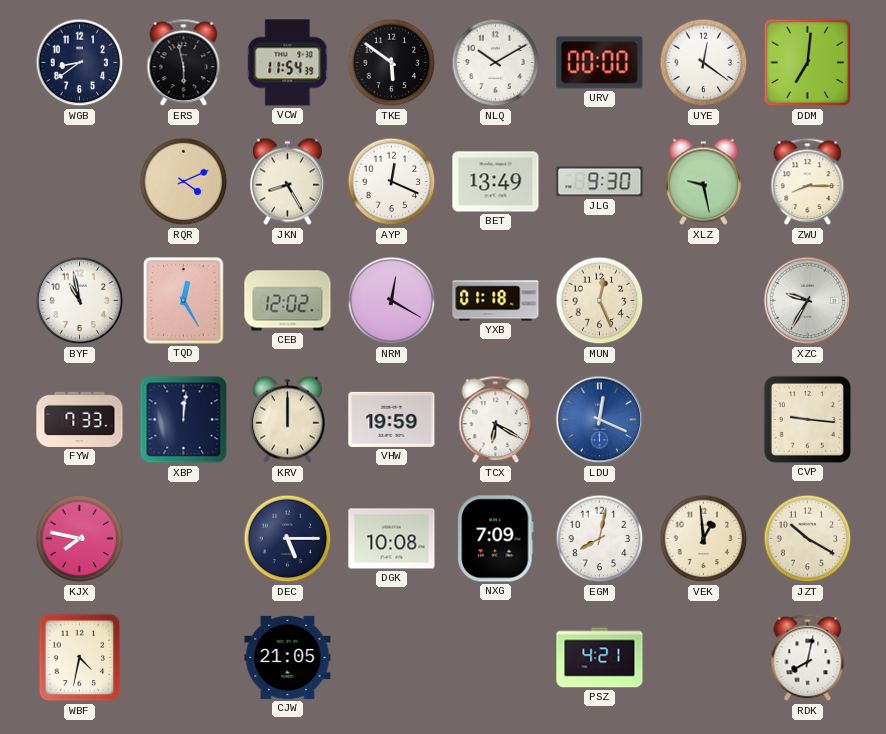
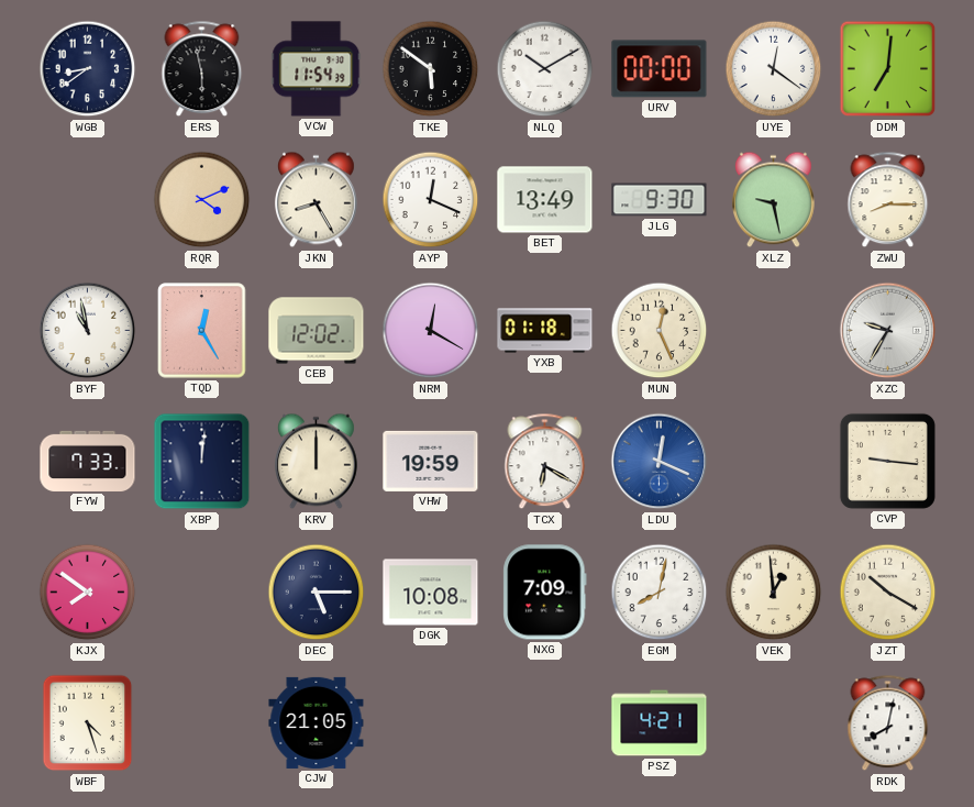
KJX: 7:47 -> 7:51 (88, 593)
WBF: 4:32 -> 4:27 (88, 723)
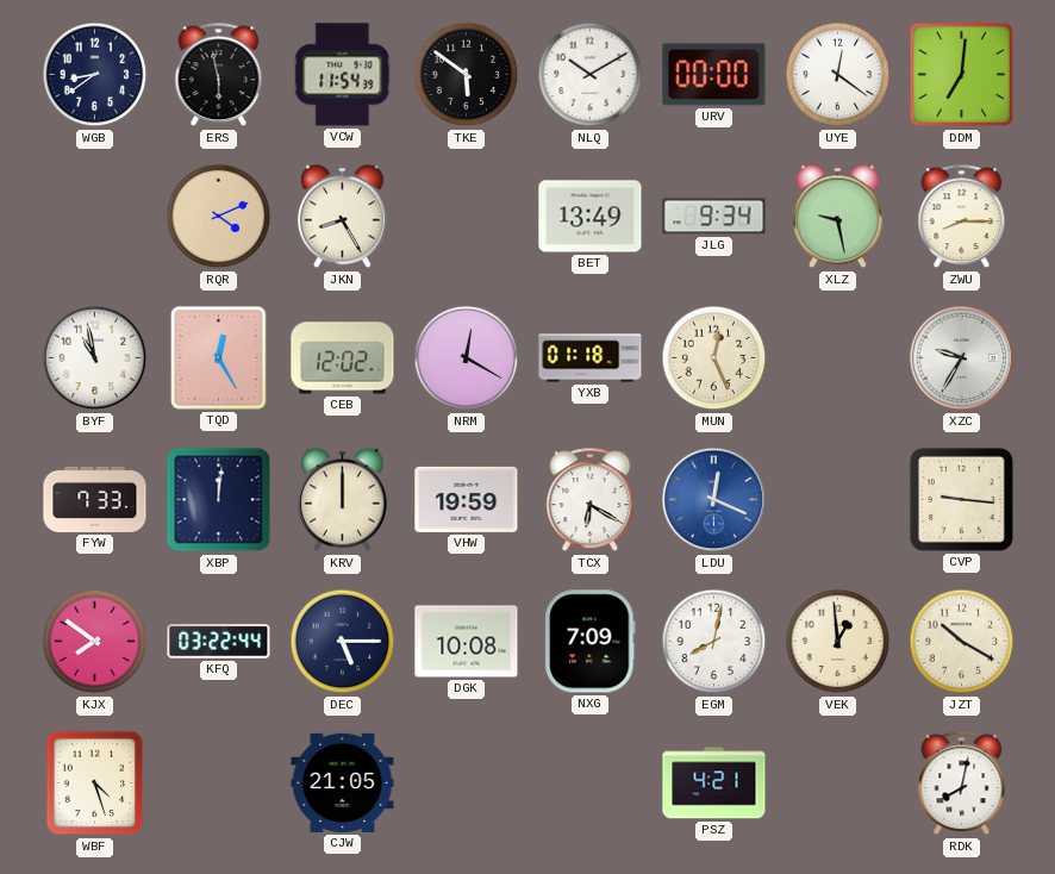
AYP: 12:19 -> none (431, 200)
JLG: 9:30 -> 9:34 (714, 217)
KFQ: none -> 03:22 (219, 642)
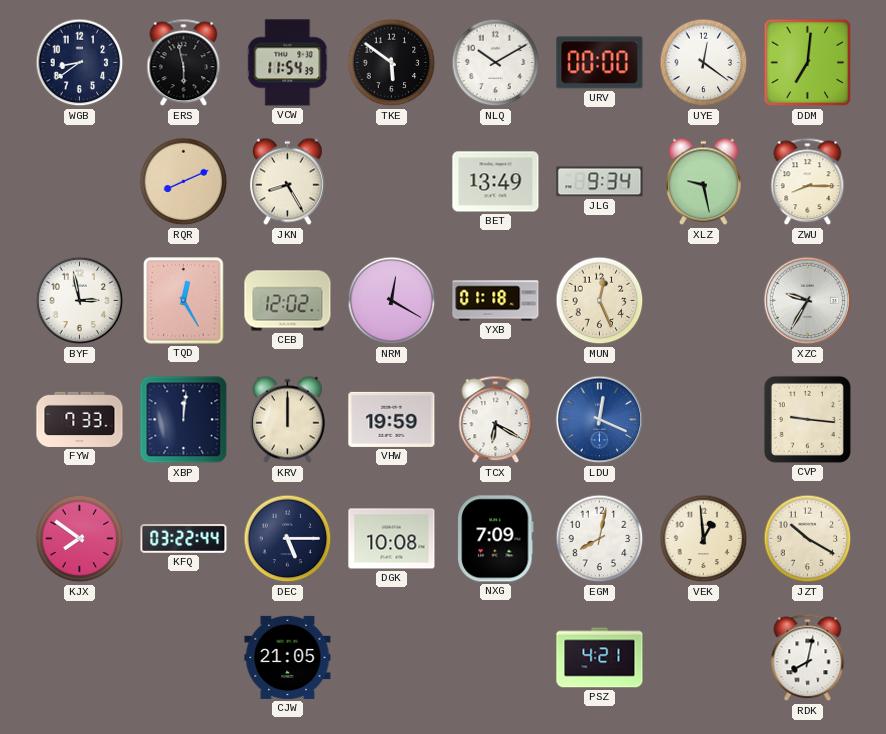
RQR: 4:11 -> 8:11 (184, 182)
BYF: 10:58 -> 2:58 (80, 301)
WBF: 4:27 -> none (95, 784)
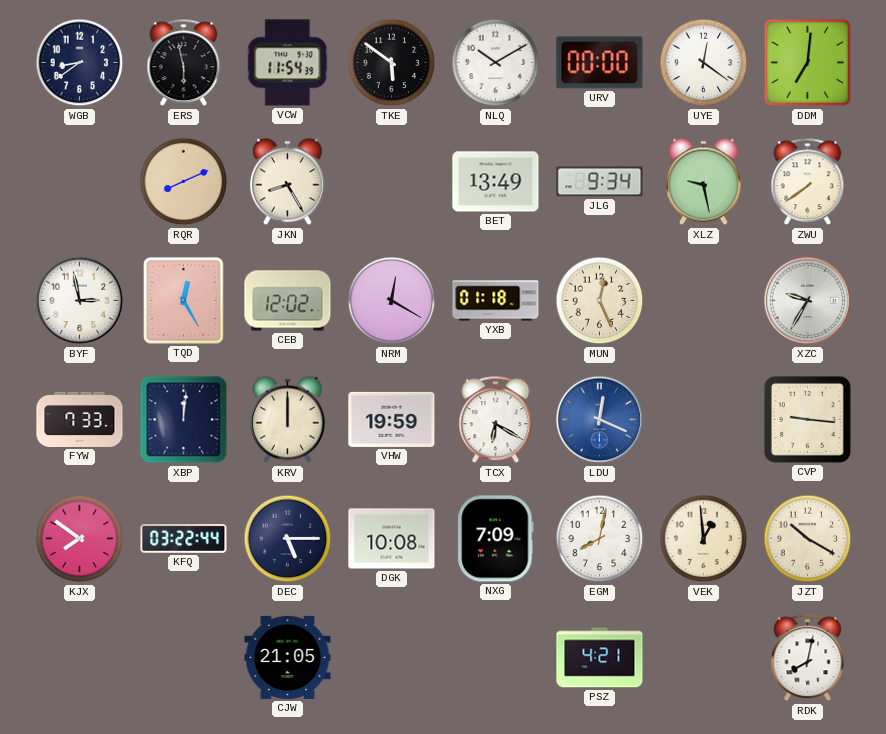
ZWU: 8:15 -> 7:39 (808, 182)
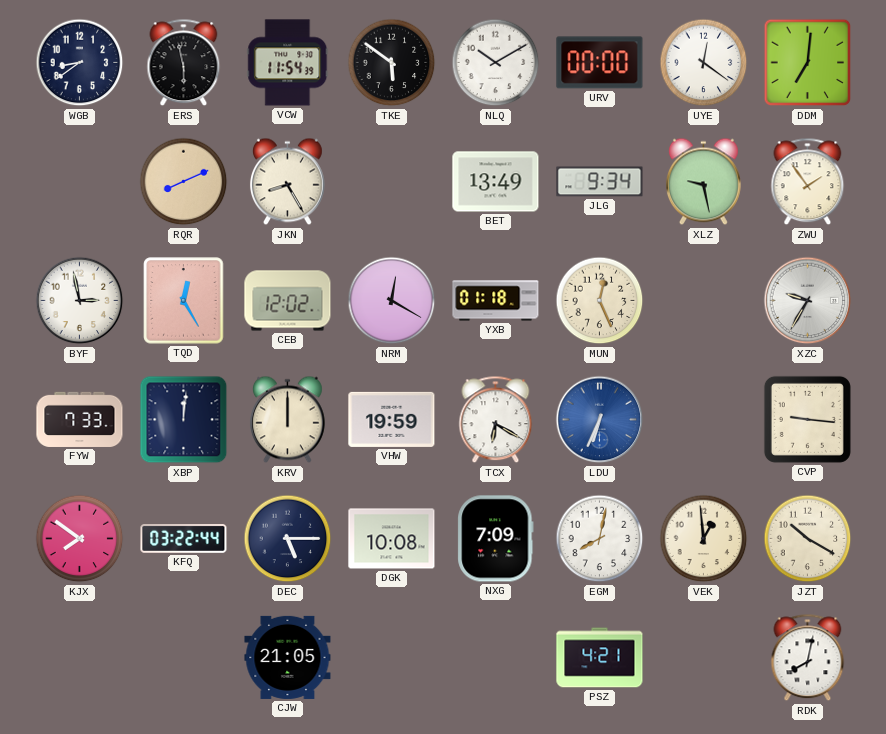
ZWU: 7:39 -> 1:54 (808, 182)
LDU: 12:19 -> 6:34 (600, 420)
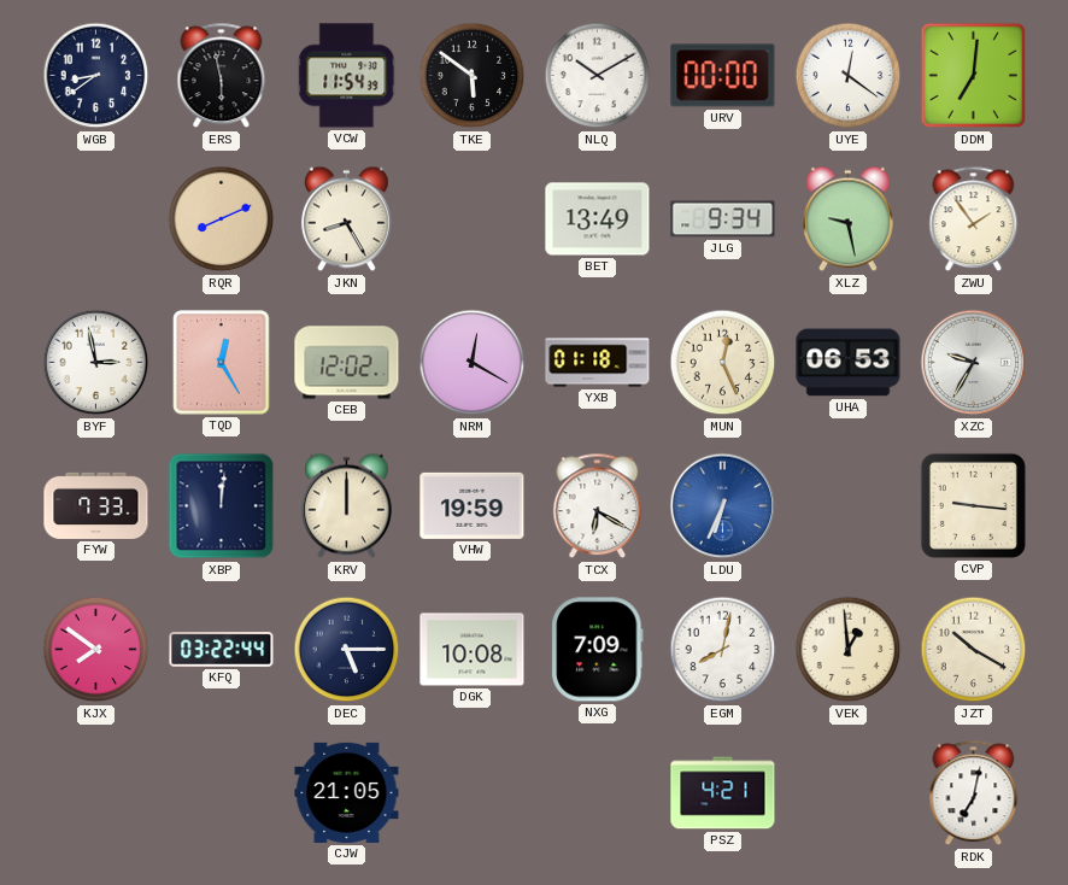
UHA: none -> 06:53 (849, 363)
RDK: 8:02 -> 7:02 (974, 793)
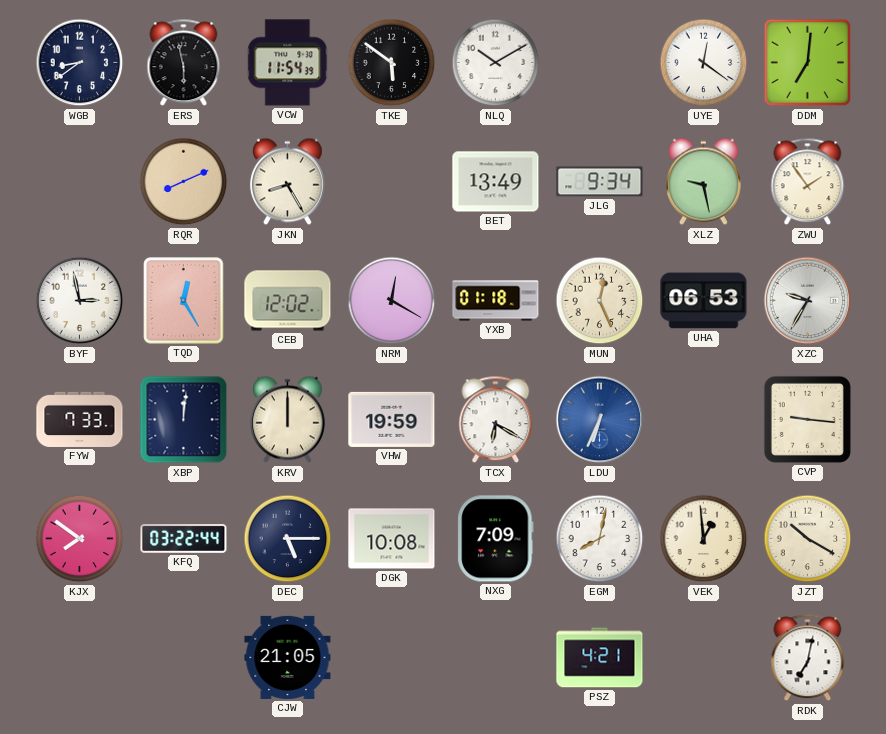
URV: 00:00 -> none (723, 76)
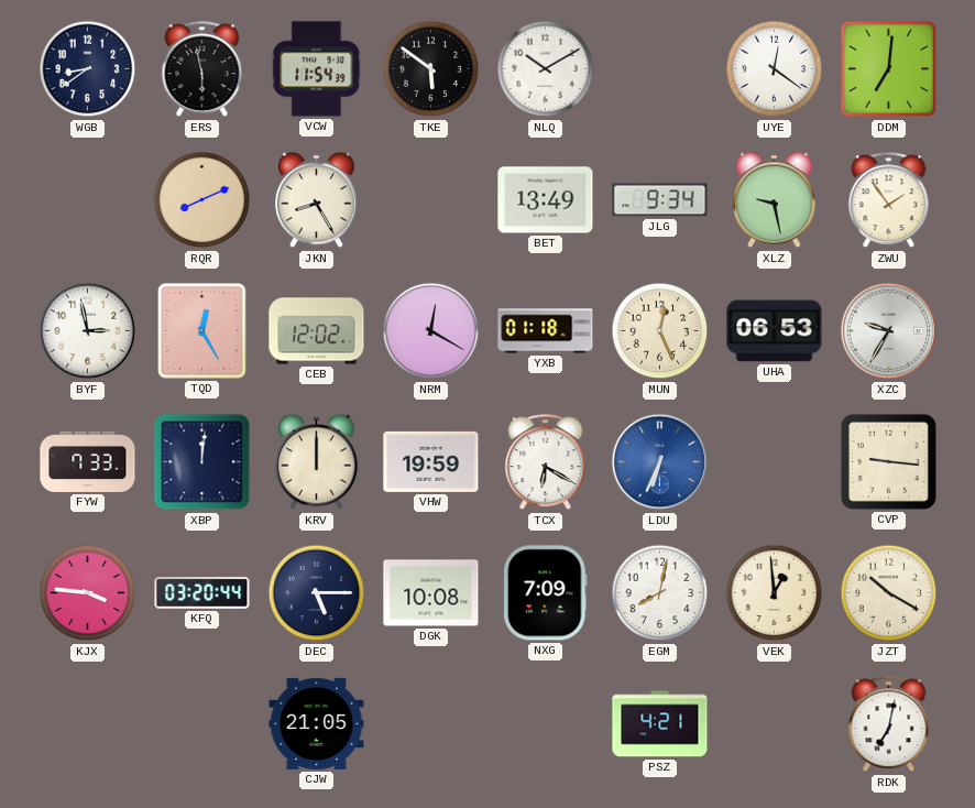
KJX: 7:51 -> 3:46 (88, 593)
KFQ: 03:22 -> 03:20 (202, 593)
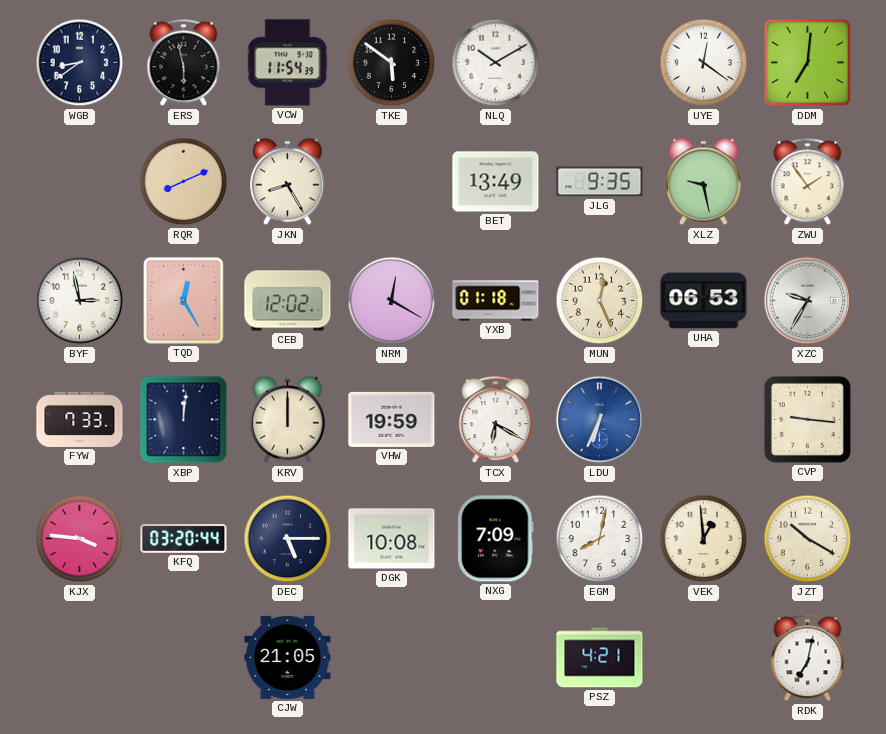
JLG: 9:34 -> 9:35 (600, 182)
